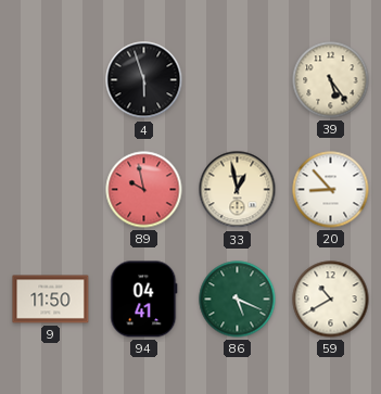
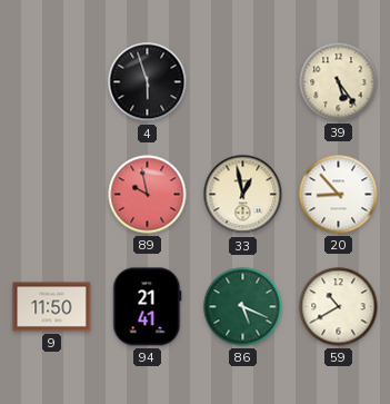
94: 04:41 -> 21:41 (148, 307)
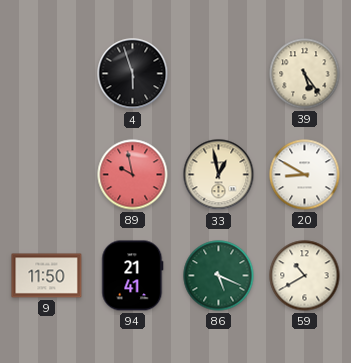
20: 8:53 -> 8:50 (305, 175)
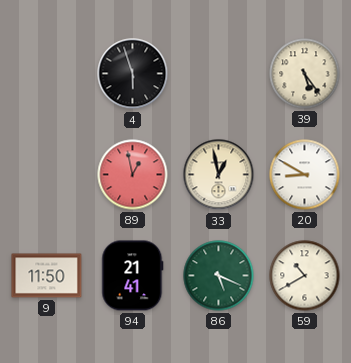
89: 9:58 -> 12:58 (133, 175)
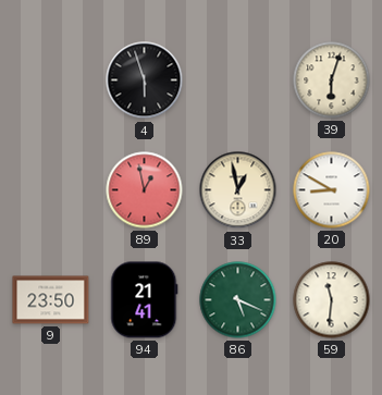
39: 5:24 -> 6:03 (332, 81)
9: 11:50 -> 23:50 (51, 300)
59: 10:40 -> 11:31 (332, 300)
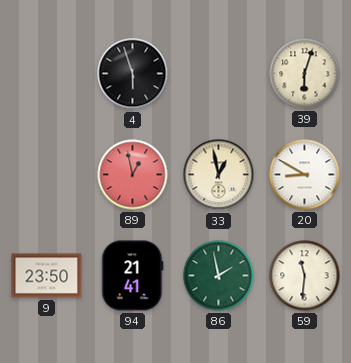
86: 5:19 -> 1:58 (219, 276)
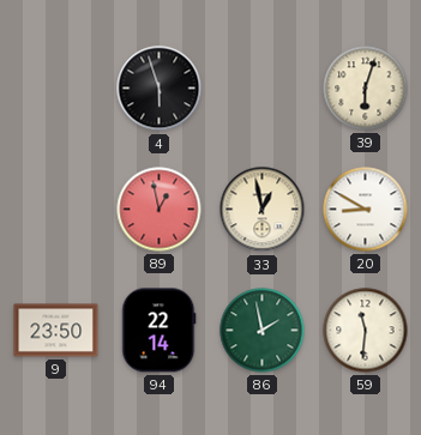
94: 21:41 -> 22:14 (160, 331)
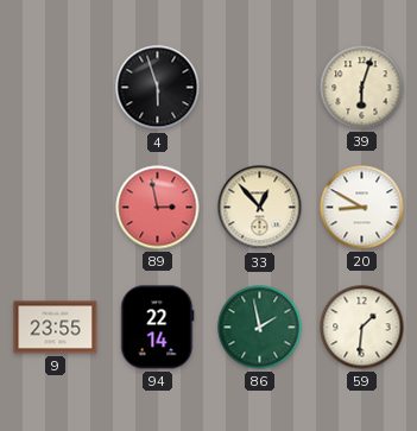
89: 12:58 -> 2:58 (158, 208)
33: 12:58 -> 12:53 (260, 208)
9: 23:50 -> 23:55 (56, 328)
59: 11:31 -> 1:31 (362, 328)
